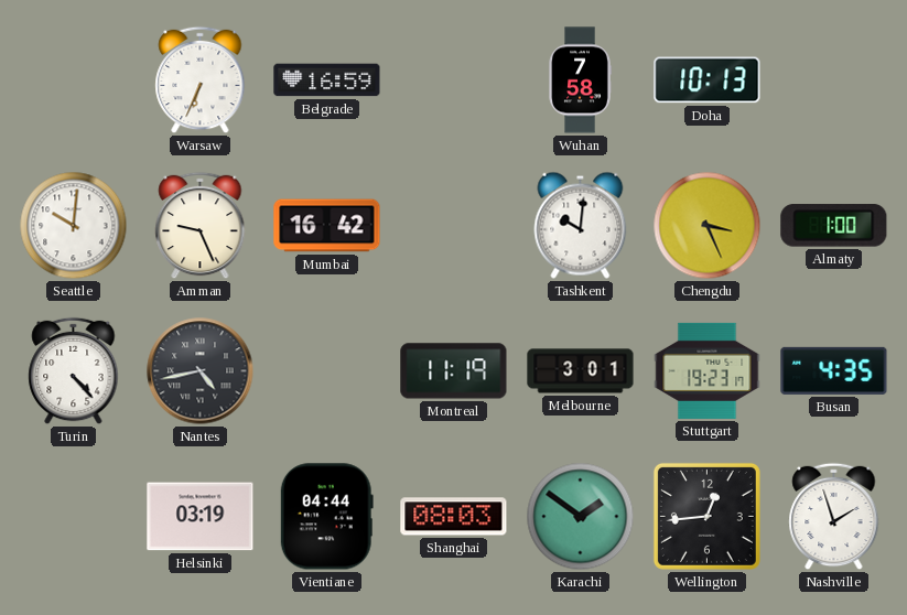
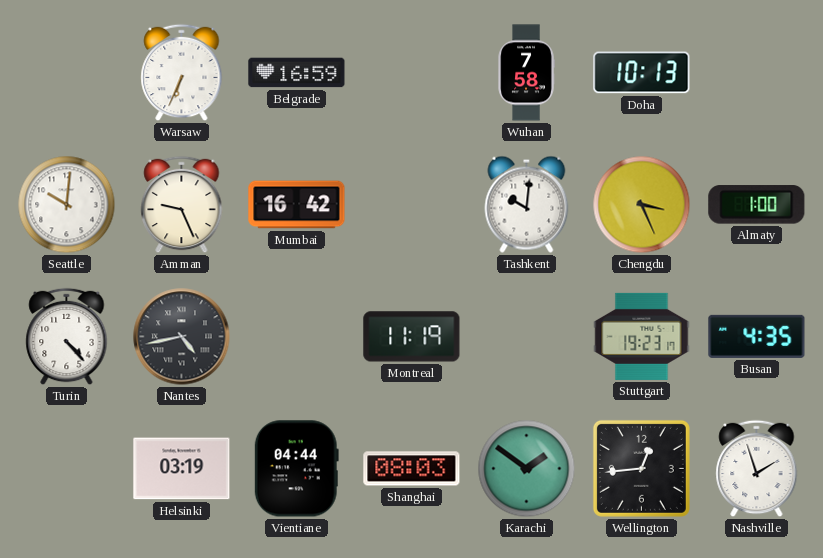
Melbourne: 3:01 -> none (581, 371)
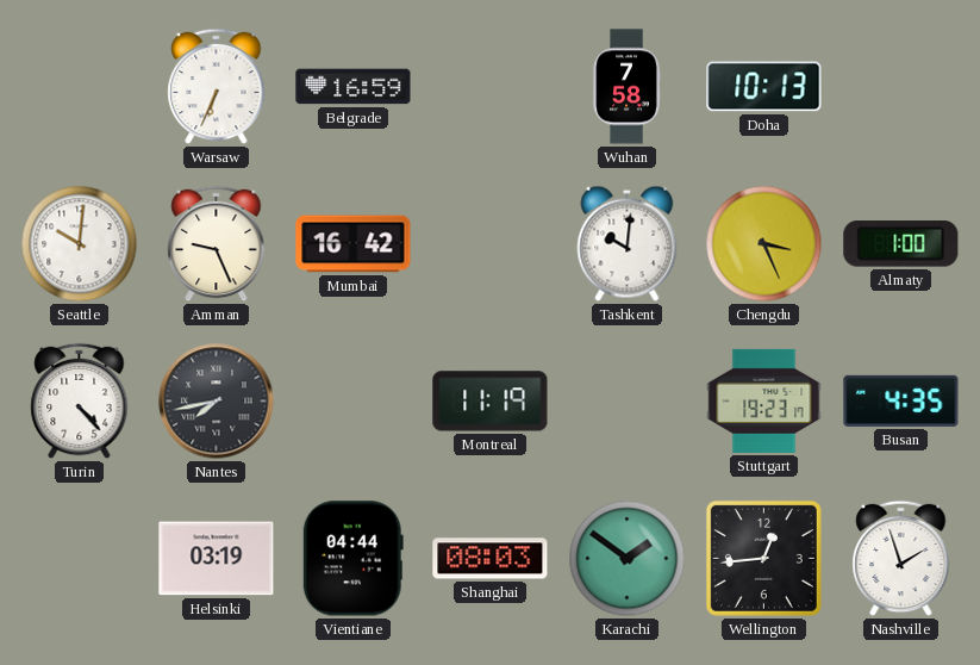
Nantes: 4:43 -> 7:43 (217, 402)
